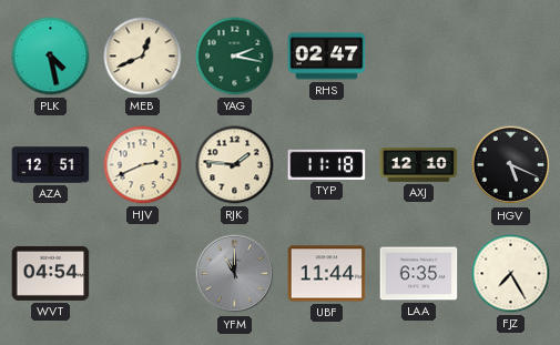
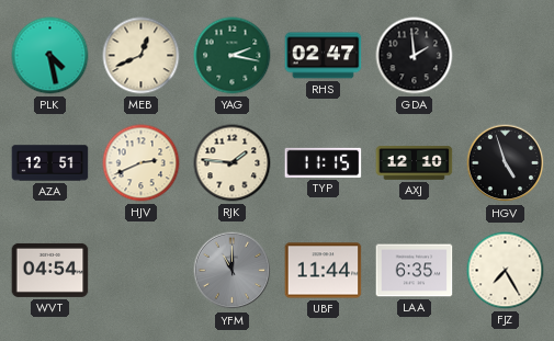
GDA: none -> 1:59 (415, 56)
TYP: 11:18 -> 11:15 (324, 162)
HGV: 5:19 -> 4:57 (506, 163)
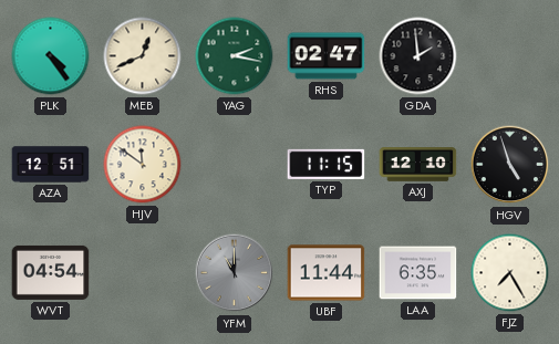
PLK: 4:28 -> 4:24 (51, 56)
HJV: 2:41 -> 11:51 (143, 165)
RJK: 1:46 -> none (233, 163)
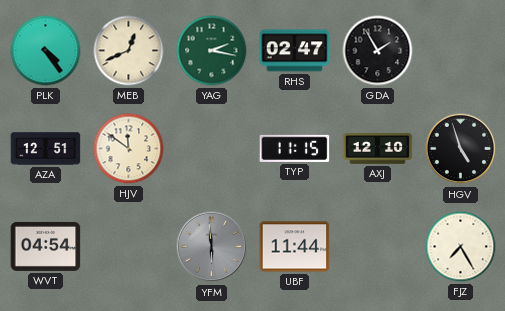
GDA: 1:59 -> 1:55 (378, 51)
YFM: 11:00 -> 5:59 (212, 247)
LAA: 6:35 -> none (418, 273)
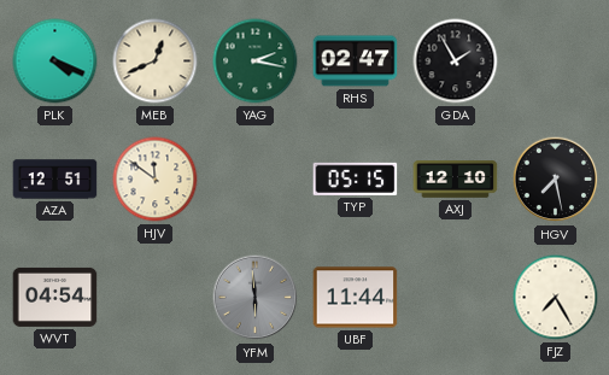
PLK: 4:24 -> 4:19 (55, 61)
TYP: 11:15 -> 05:15 (356, 178)
HGV: 4:57 -> 7:28 (556, 180)
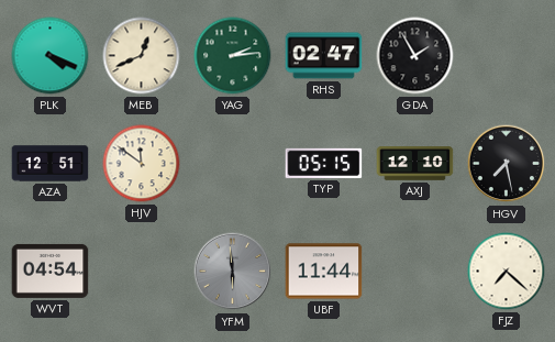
YAG: 2:17 -> 2:14 (233, 56)
FJZ: 7:25 -> 7:22 (507, 272)
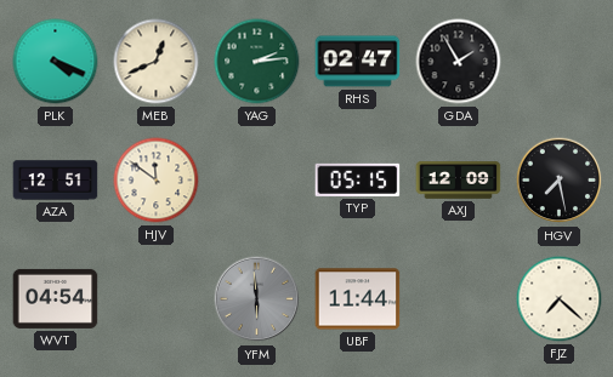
AXJ: 12:10 -> 12:09 (459, 181)
